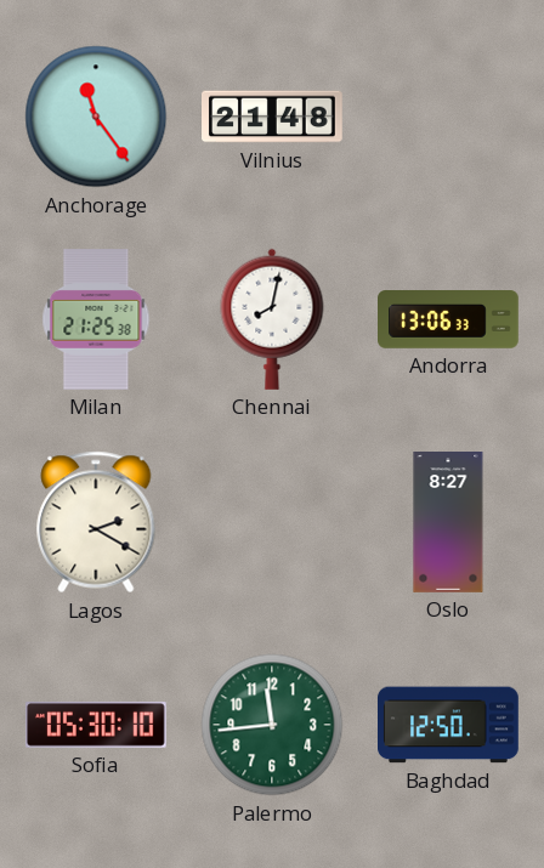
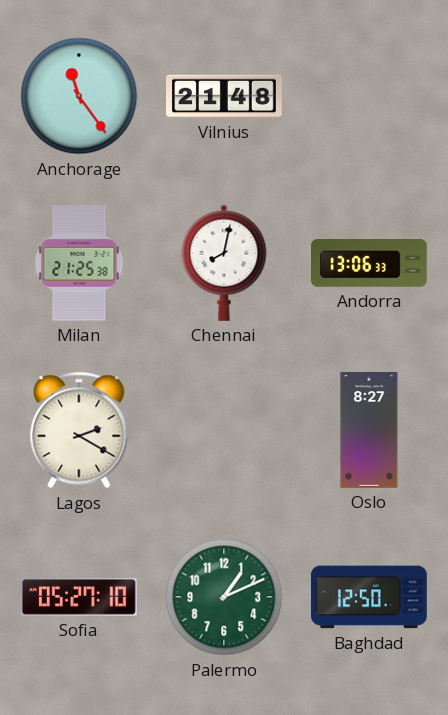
Sofia: 05:30 -> 05:27 (79, 597)
Palermo: 11:44 -> 1:11 (224, 597)
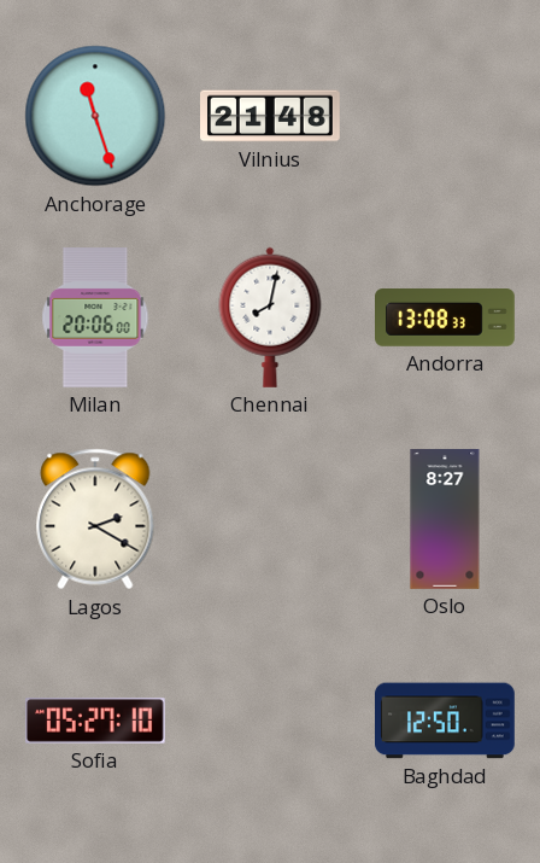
Anchorage: 11:24 -> 11:27 (95, 116)
Milan: 21:25 -> 20:06 (95, 319)
Andorra: 13:06 -> 13:08 (446, 319)
Palermo: 1:11 -> none (224, 597)
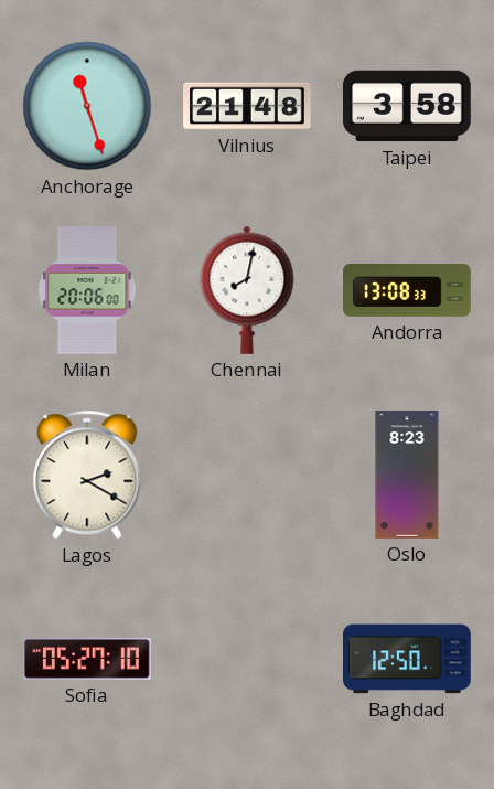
Taipei: none -> 3:58 (407, 106)
Oslo: 8:27 -> 8:23 (407, 476)
